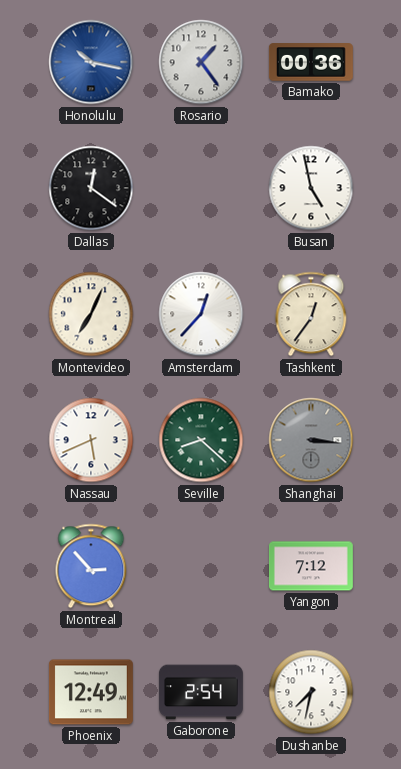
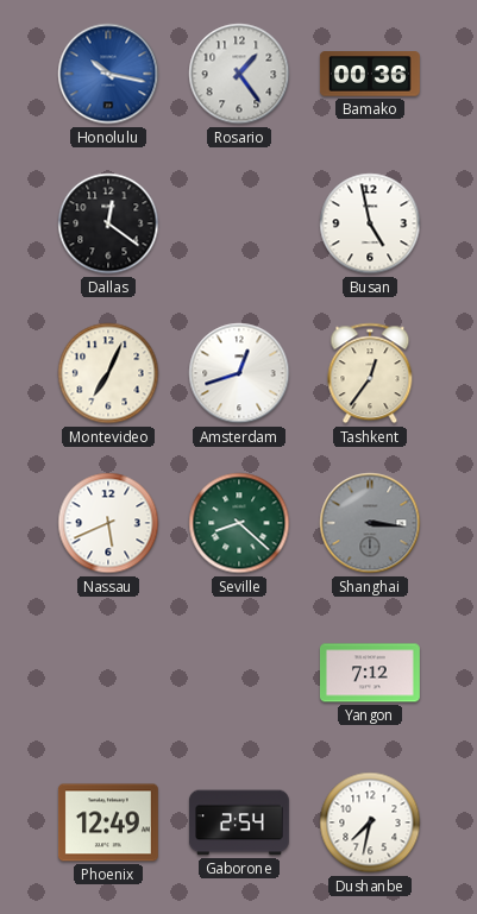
Amsterdam: 12:37 -> 12:42 (239, 373)
Montreal: 2:53 -> none (91, 566)
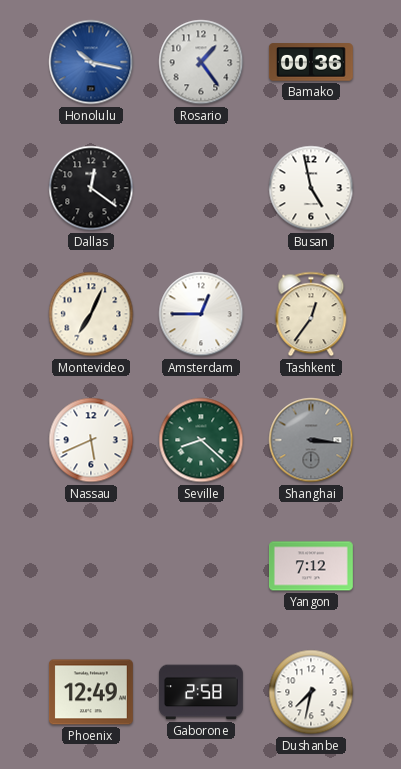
Amsterdam: 12:42 -> 12:45 (201, 314)
Gaborone: 2:54 -> 2:58 (201, 692)
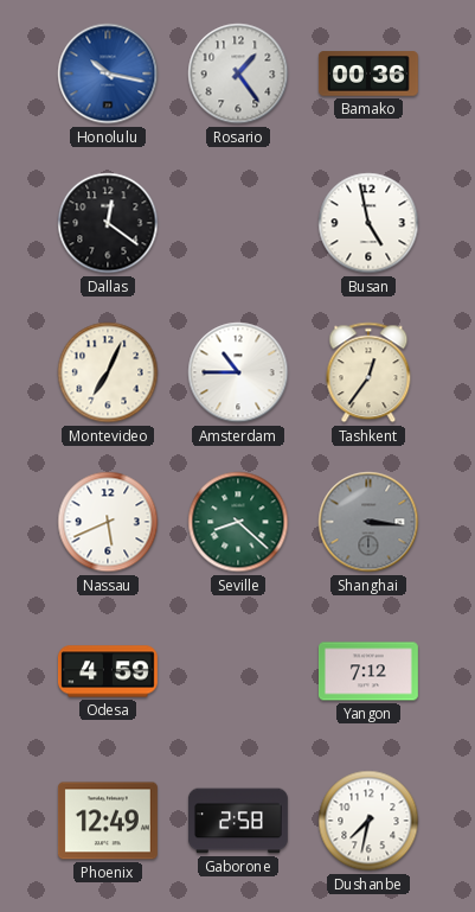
Amsterdam: 12:45 -> 10:45 (238, 372)
Odesa: none -> 4:59 (108, 671)
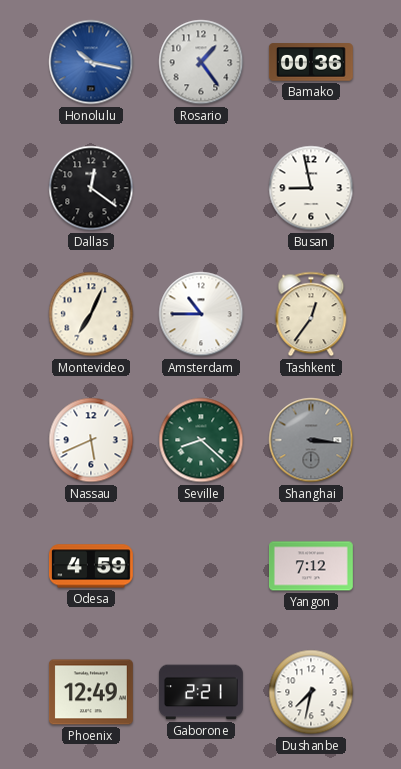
Busan: 4:58 -> 8:58 (311, 188)
Gaborone: 2:58 -> 2:21 (201, 692)
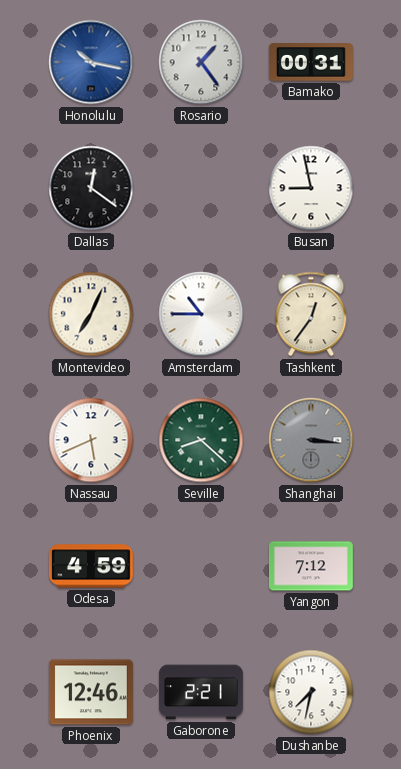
Bamako: 00:36 -> 00:31 (311, 62)
Phoenix: 12:49 -> 12:46 (91, 692)
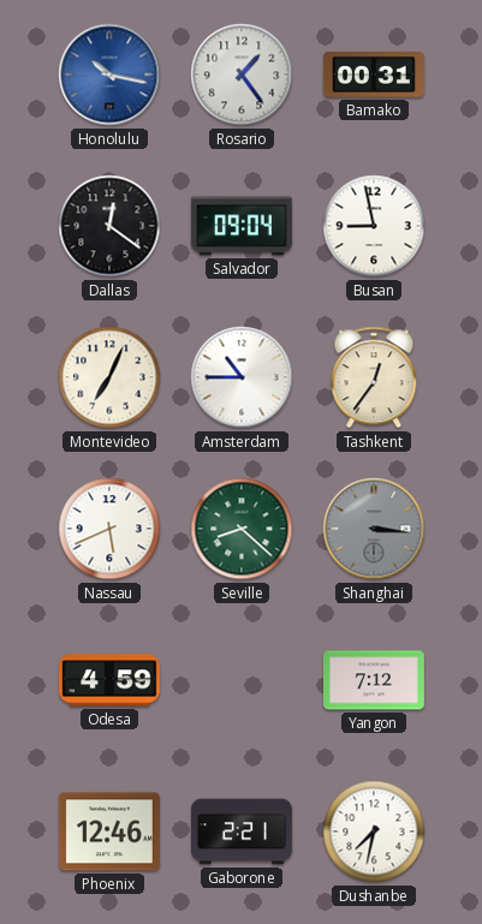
Salvador: none -> 09:04 (242, 226)
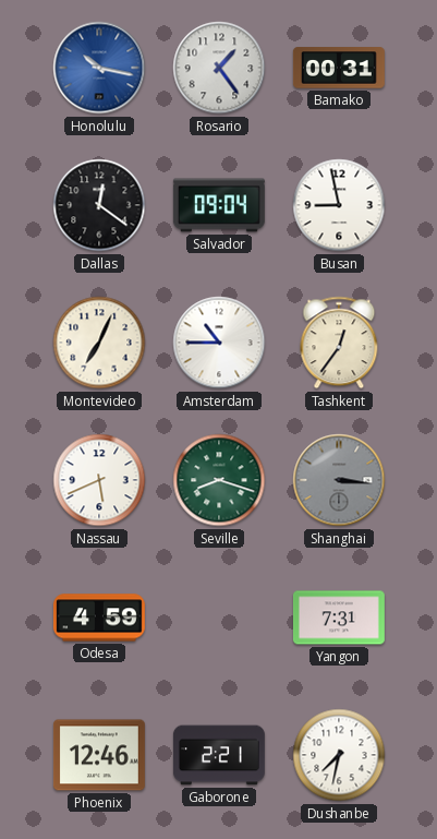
Seville: 8:22 -> 8:18 (219, 480)
Yangon: 7:12 -> 7:31 (339, 618)
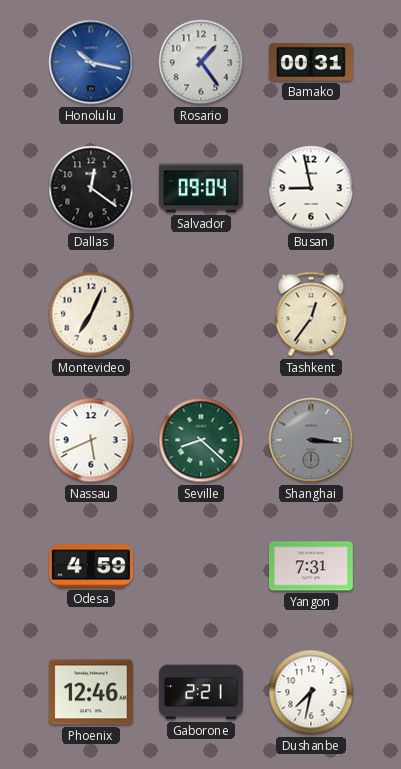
Amsterdam: 10:45 -> none (219, 343)
Seville: 8:18 -> 8:22 (201, 440)
